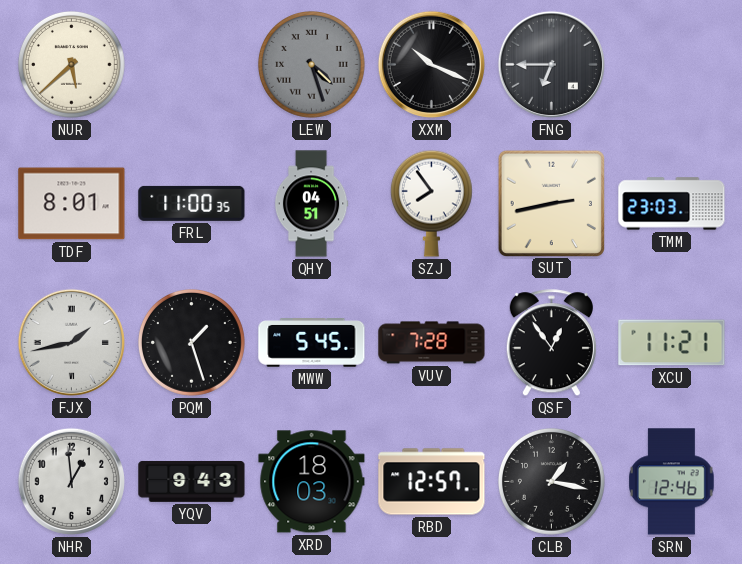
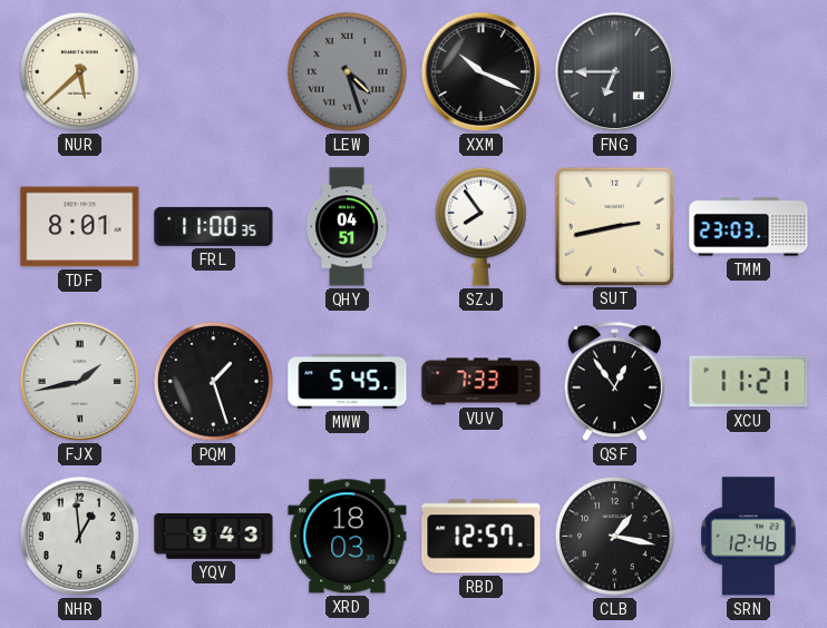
VUV: 7:28 -> 7:33 (481, 382)
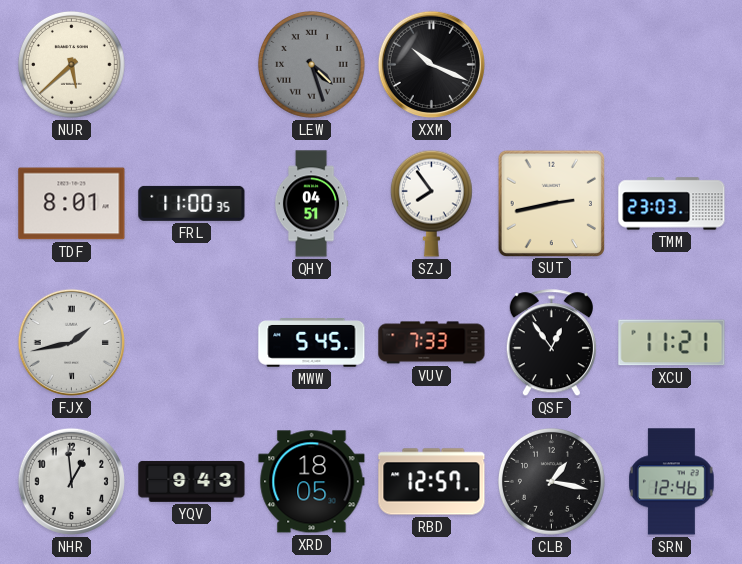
FNG: 6:45 -> none (614, 71)
PQM: 1:27 -> none (214, 382)
XRD: 18:03 -> 18:05 (312, 482)
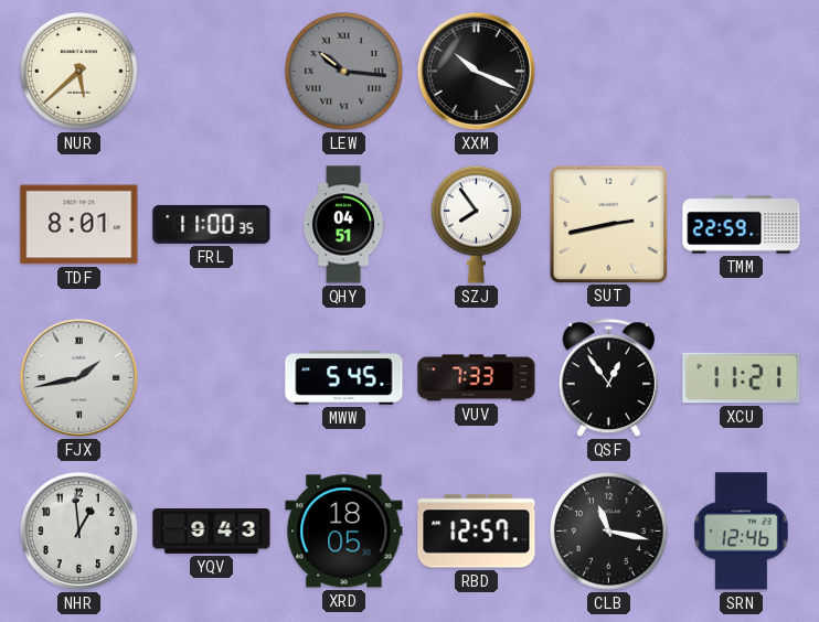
LEW: 4:27 -> 10:16 (344, 72)
TMM: 23:03 -> 22:59 (742, 225)
CLB: 1:17 -> 11:17 (609, 532)
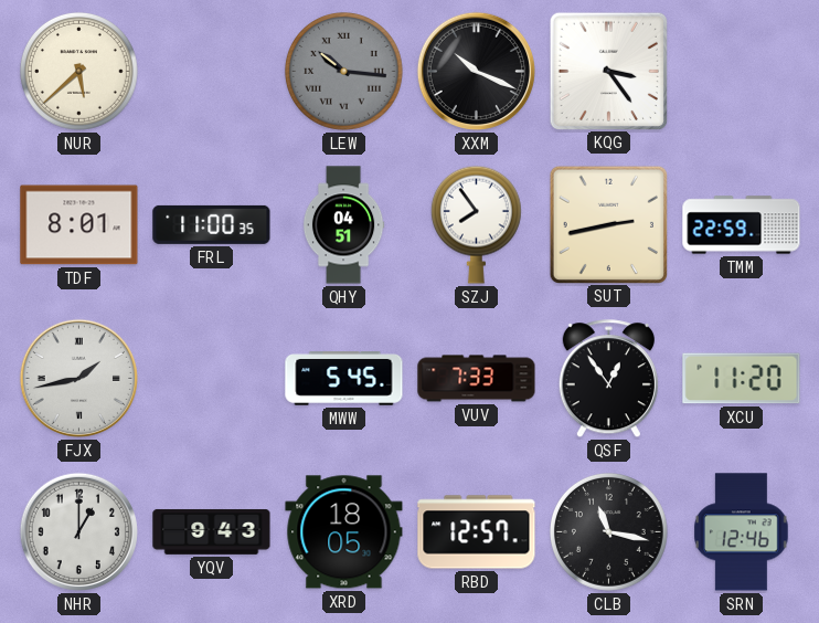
KQG: none -> 3:24 (608, 71)
XCU: 11:21 -> 11:20 (742, 379)
NHR: 12:59 -> 1:00 (78, 531)
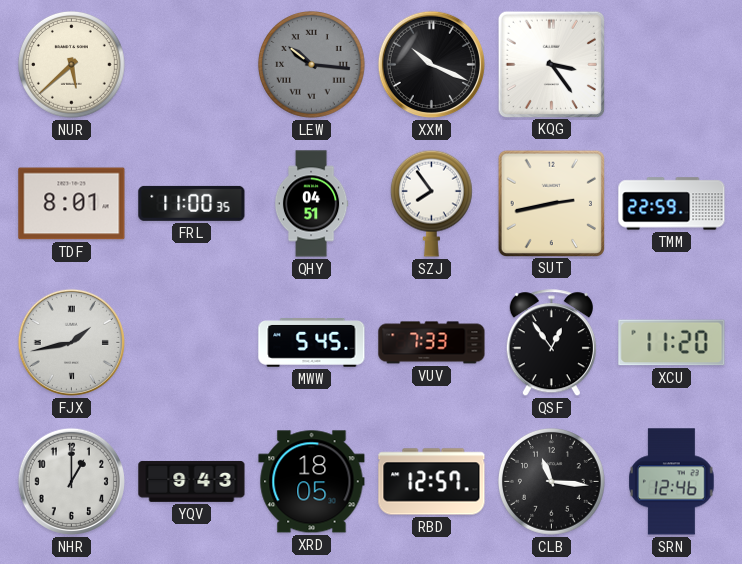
CLB: 11:17 -> 11:16 (552, 482)
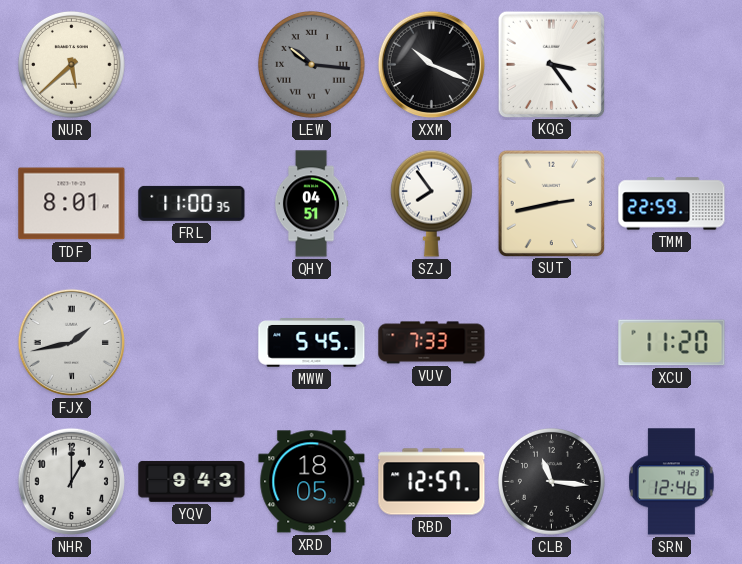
QSF: 12:54 -> none (551, 343)
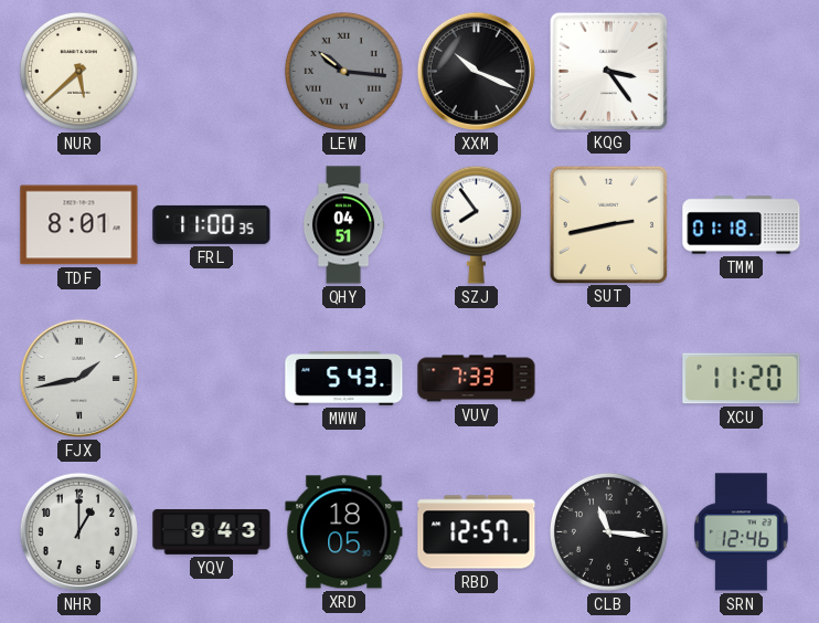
TMM: 22:59 -> 01:18 (742, 225)
MWW: 5:45 -> 5:43 (344, 379)
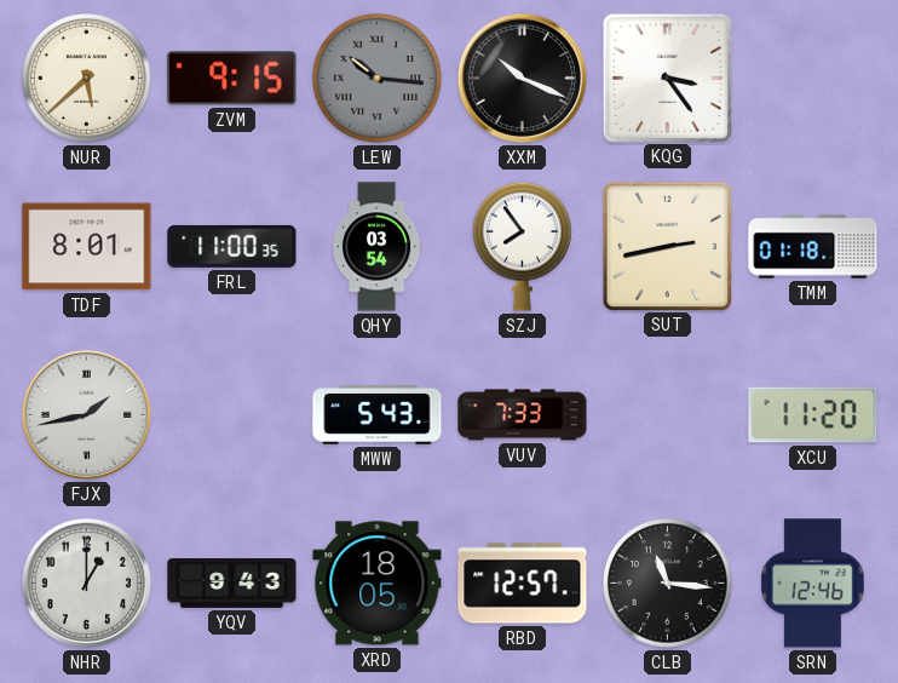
ZVM: none -> 9:15 (232, 79)
QHY: 04:51 -> 03:54 (376, 247)
